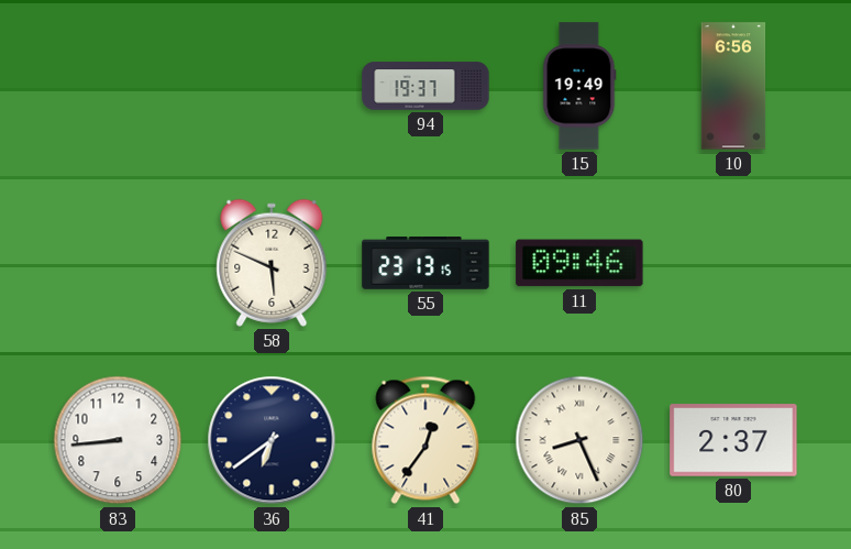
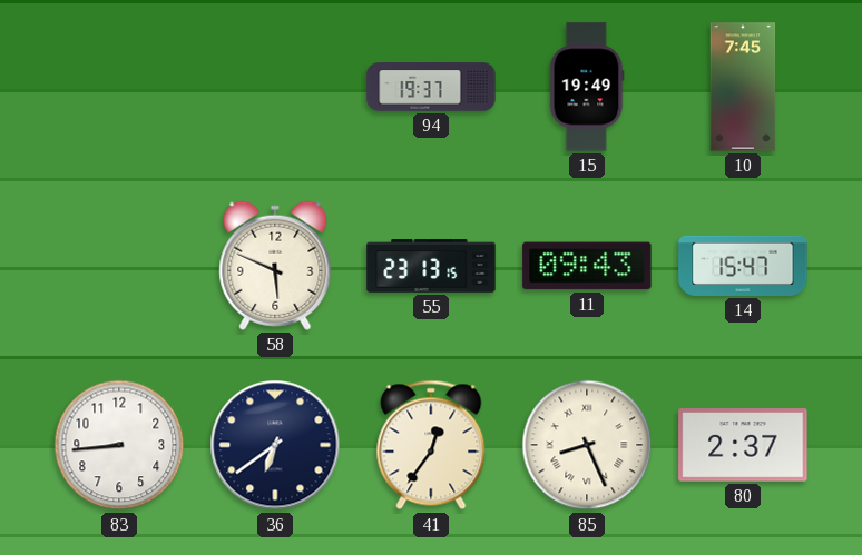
10: 6:56 -> 7:45 (743, 87)
11: 09:46 -> 09:43 (587, 266)
14: none -> 15:47 (743, 266)
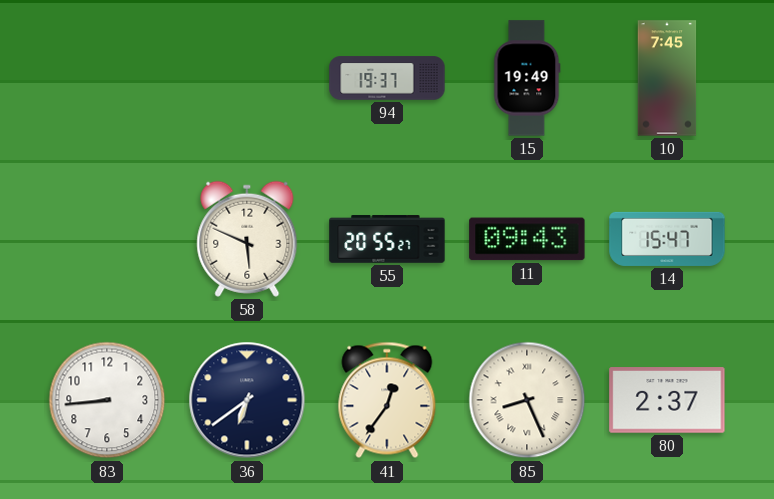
55: 23:13 -> 20:55 (387, 239)
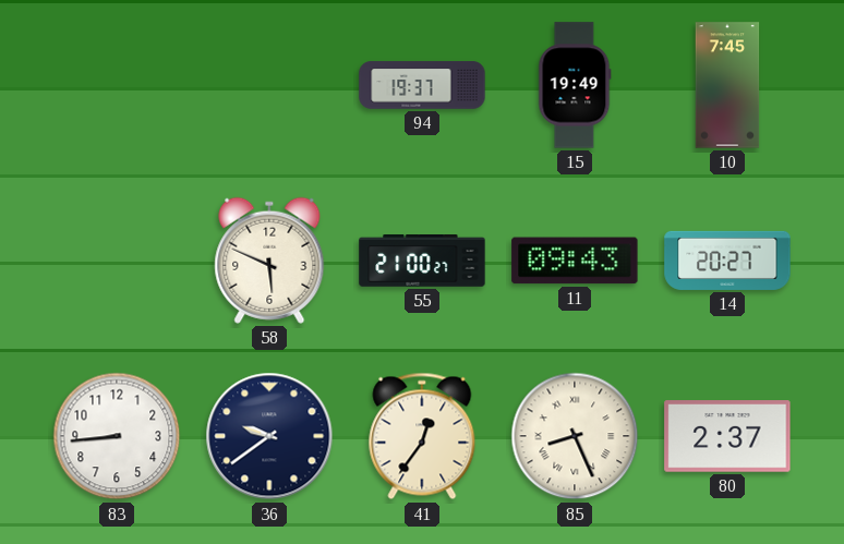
55: 20:55 -> 21:00 (422, 261)
14: 15:47 -> 20:27 (727, 261)
36: 6:39 -> 9:39 (269, 436)
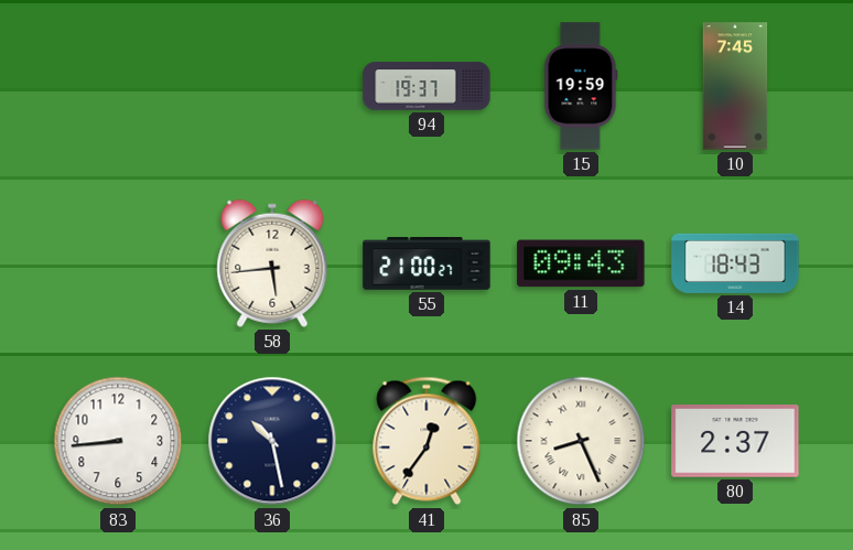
15: 19:49 -> 19:59 (581, 86)
58: 5:49 -> 5:44 (272, 263)
14: 20:27 -> 18:43 (735, 263)
36: 9:39 -> 10:28 (272, 441)
